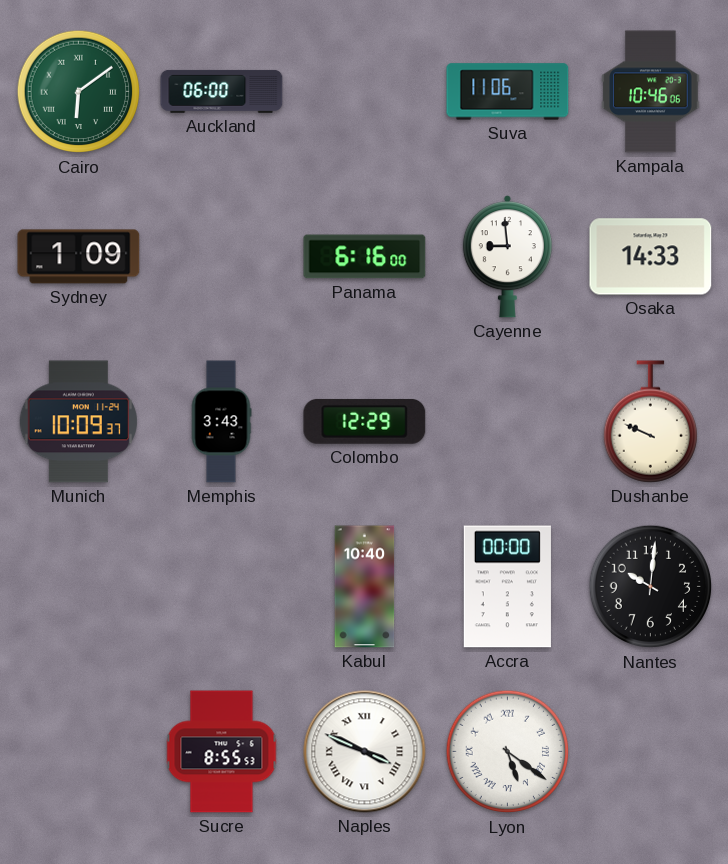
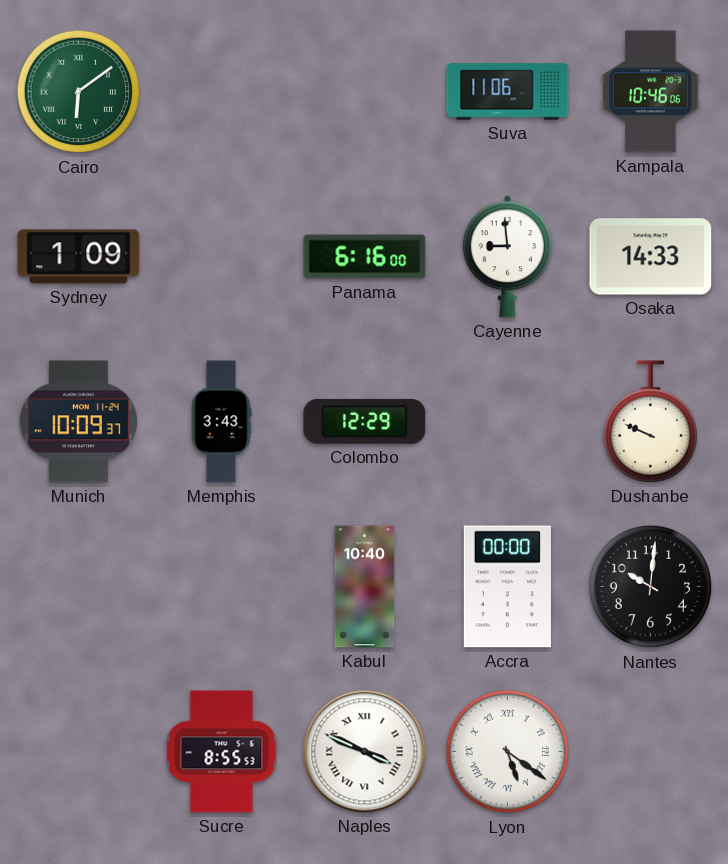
Auckland: 06:00 -> none (222, 91)
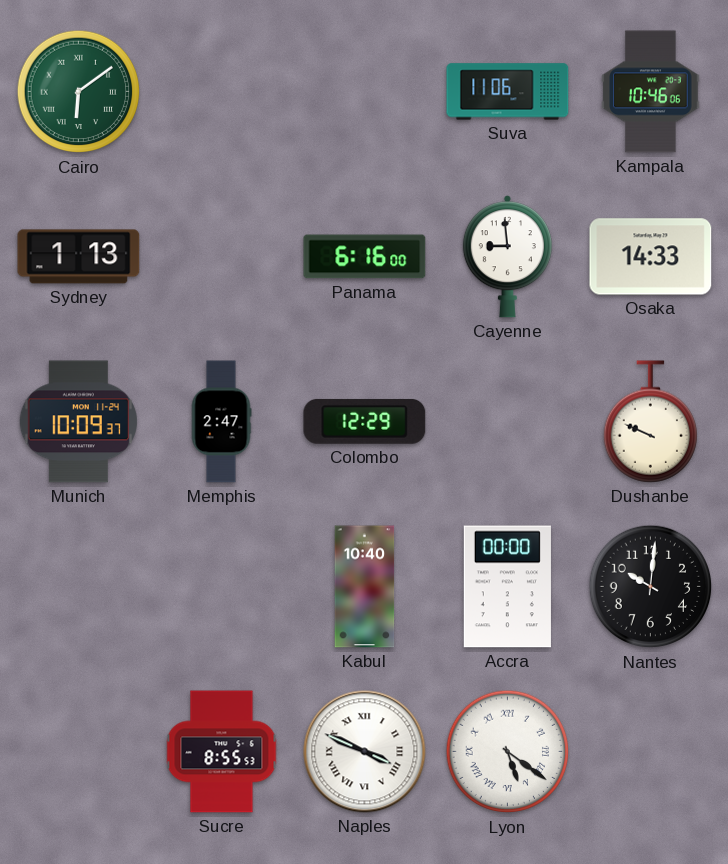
Sydney: 1:09 -> 1:13 (79, 257)
Memphis: 3:43 -> 2:47 (221, 422)
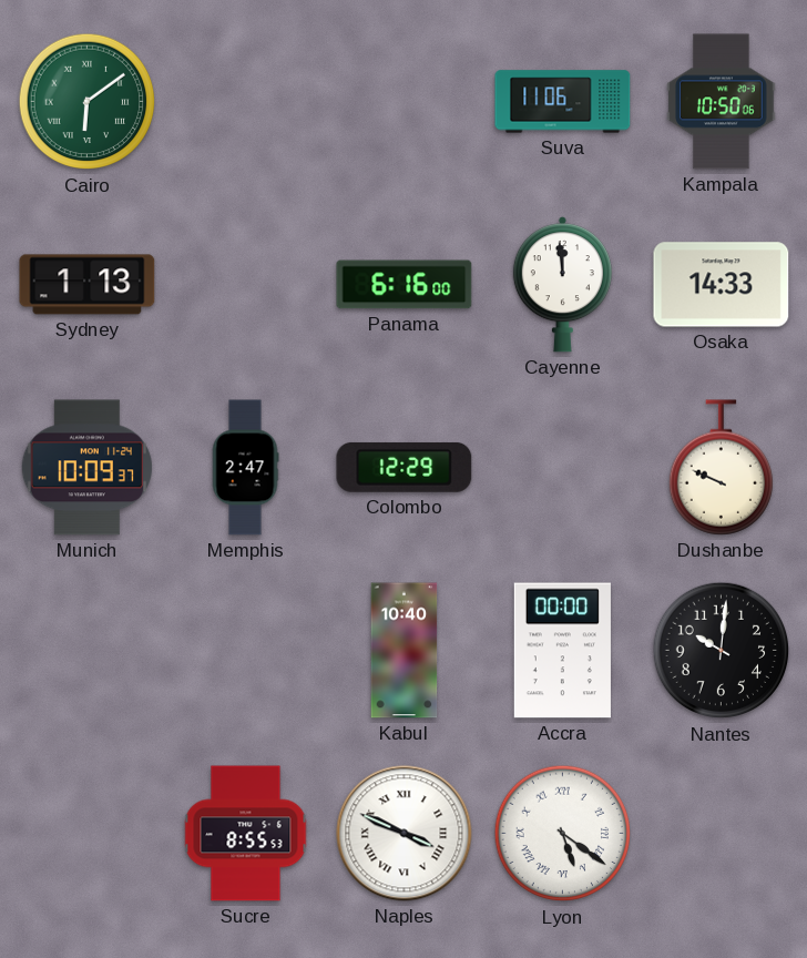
Kampala: 10:46 -> 10:50 (722, 102)
Cayenne: 8:59 -> 11:59 (562, 285)
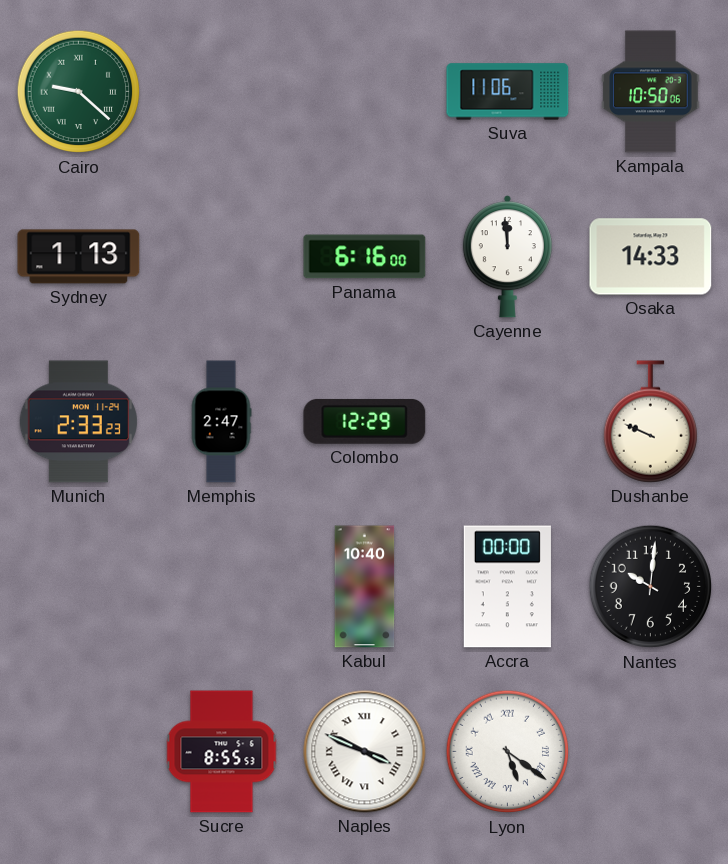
Cairo: 6:09 -> 9:22 (79, 92)
Munich: 10:09 -> 2:33 (78, 422)
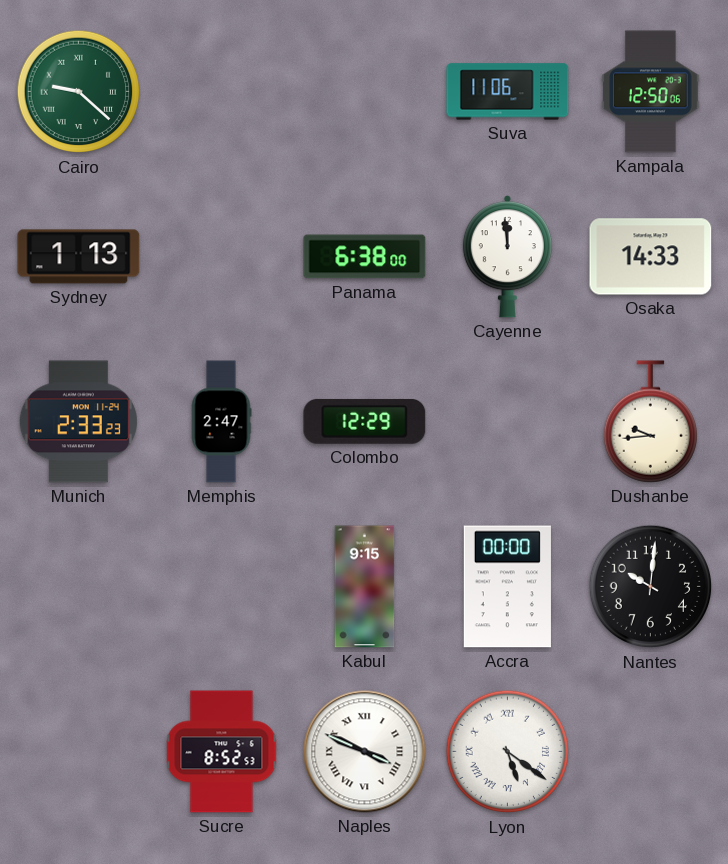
Kampala: 10:50 -> 12:50 (651, 92)
Panama: 6:16 -> 6:38 (365, 257)
Dushanbe: 9:49 -> 9:44 (650, 422)
Kabul: 10:40 -> 9:15 (365, 587)
Sucre: 8:55 -> 8:52 (222, 752)
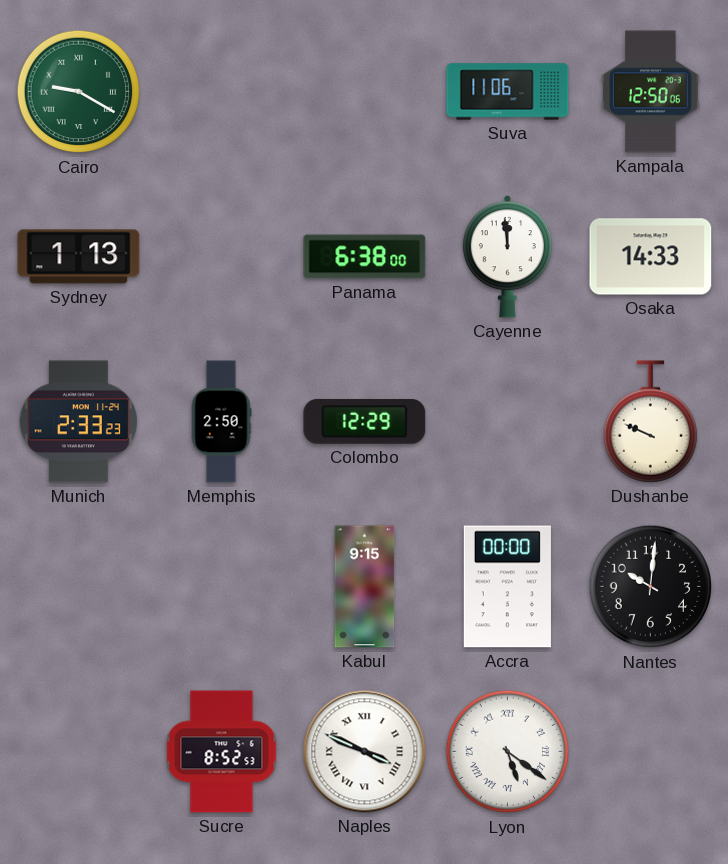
Cairo: 9:22 -> 9:20 (79, 92)
Memphis: 2:47 -> 2:50 (221, 422)
Dushanbe: 9:44 -> 9:49 (650, 422)
